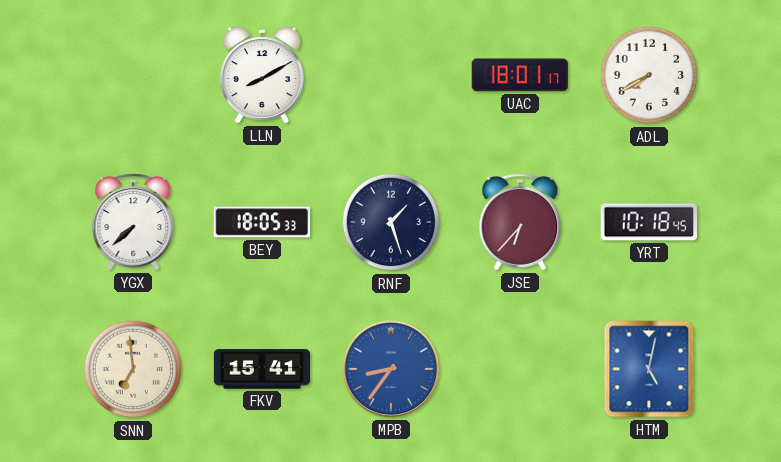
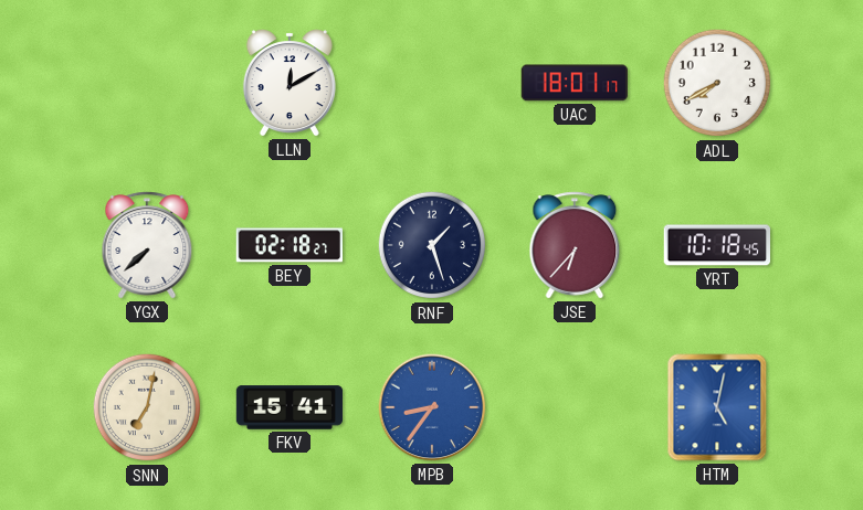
LLN: 8:10 -> 12:10 (290, 83)
BEY: 18:05 -> 02:18 (288, 245)
SNN: 6:59 -> 7:02 (147, 407)
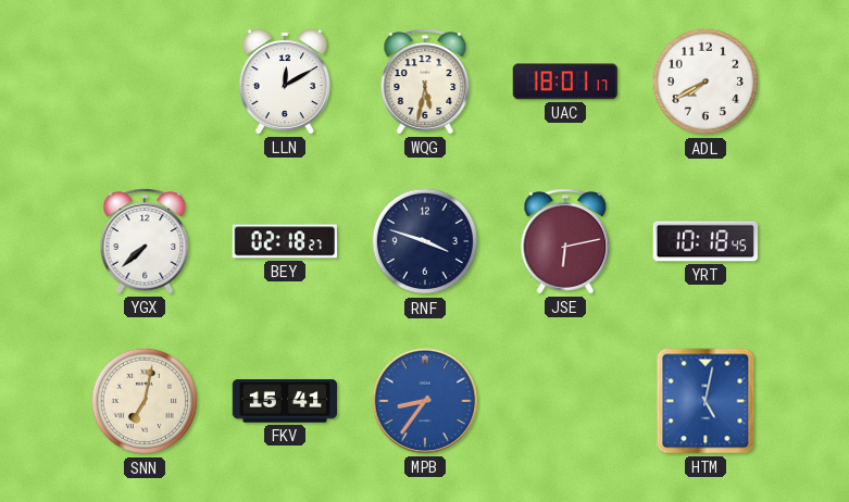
WQG: none -> 5:32 (425, 81)
RNF: 1:27 -> 3:48 (425, 241)
JSE: 6:37 -> 6:13 (565, 241)
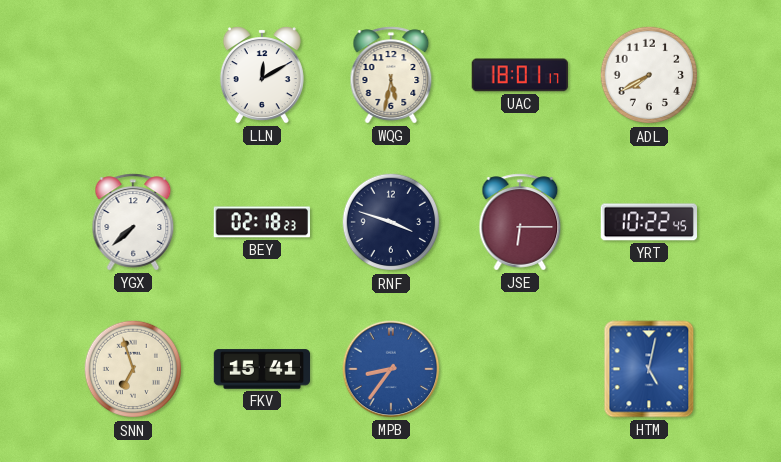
BEY: 02:18:27 -> 02:18:23 (261, 222)
JSE: 6:13 -> 6:15 (520, 222)
YRT: 10:18 -> 10:22 (648, 222)
SNN: 7:02 -> 6:57 (133, 369)
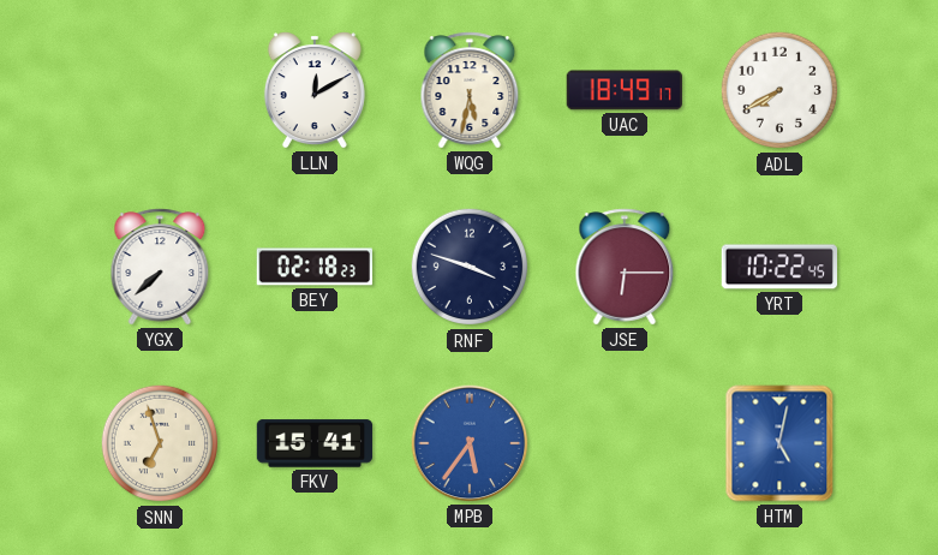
UAC: 18:01 -> 18:49 (625, 90)
MPB: 8:36 -> 5:36 (470, 443)
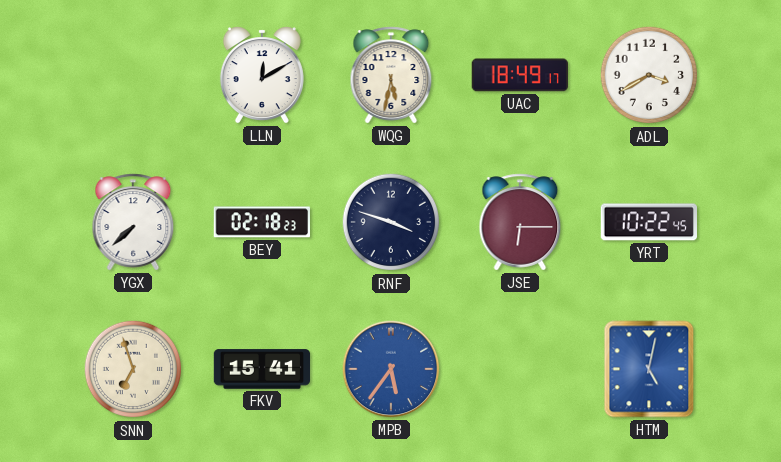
ADL: 7:40 -> 3:40 (649, 75)
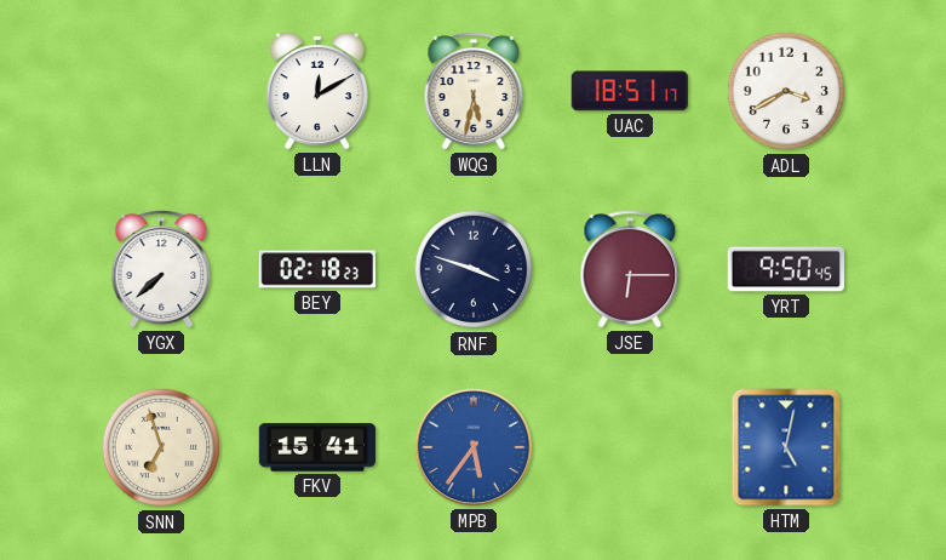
UAC: 18:49 -> 18:51 (630, 91)
YRT: 10:22 -> 9:50 (785, 269)
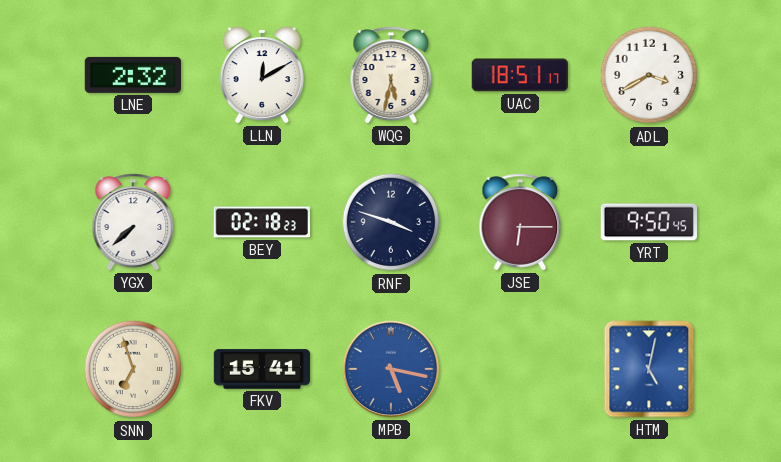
LNE: none -> 2:32 (133, 75)
MPB: 5:36 -> 5:17 (391, 369)
